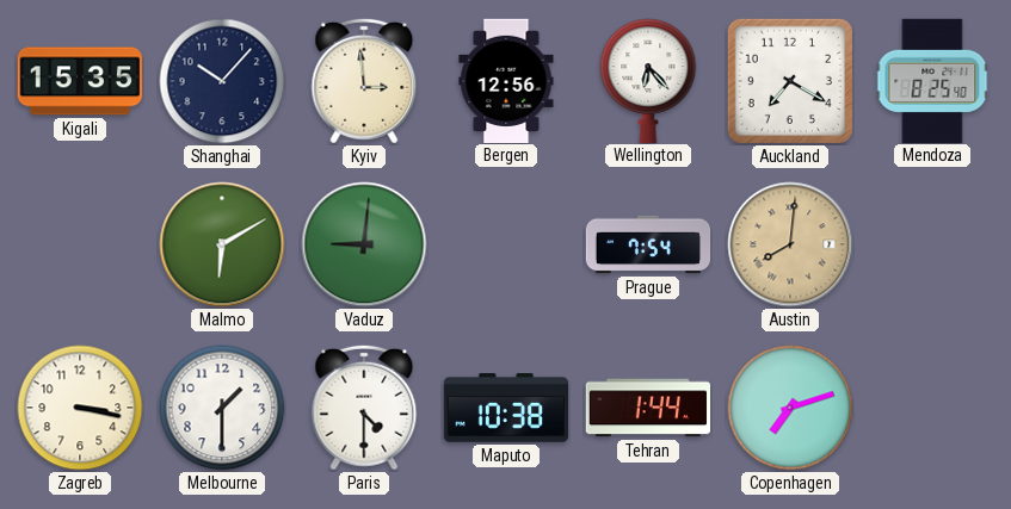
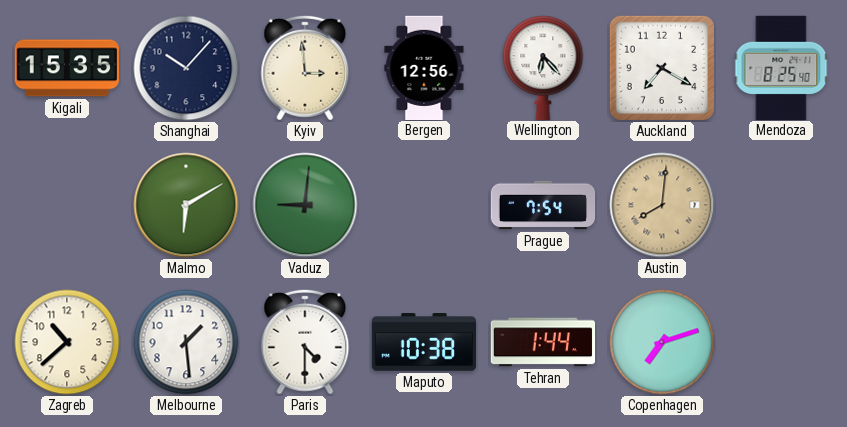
Zagreb: 3:17 -> 10:38 (67, 342)
Melbourne: 1:30 -> 1:29 (186, 342)
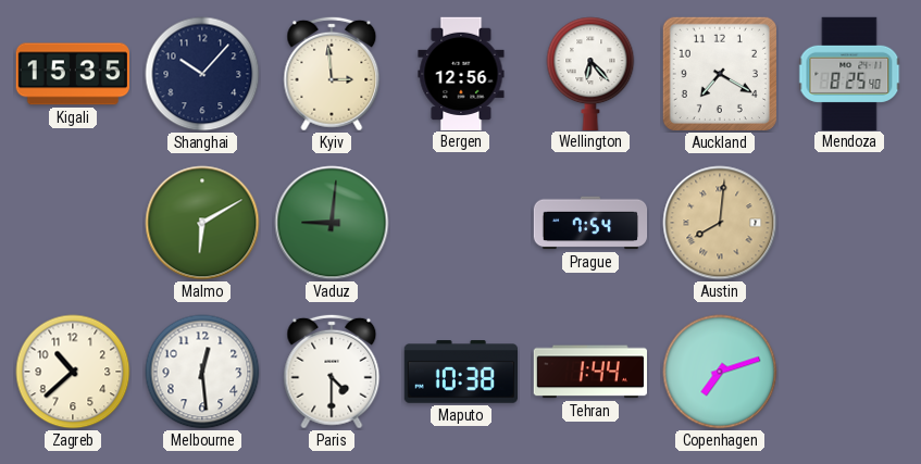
Melbourne: 1:29 -> 12:29 (202, 372)
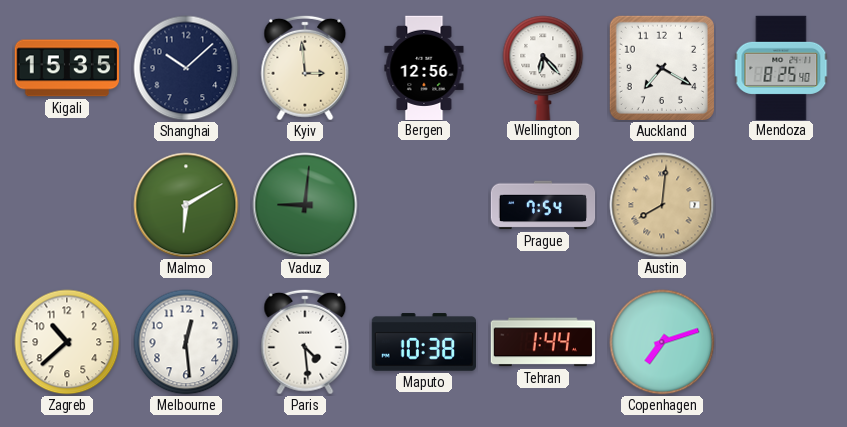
Shanghai: 10:07 -> 10:08 (186, 68)
Paris: 4:30 -> 4:29 (305, 342)
